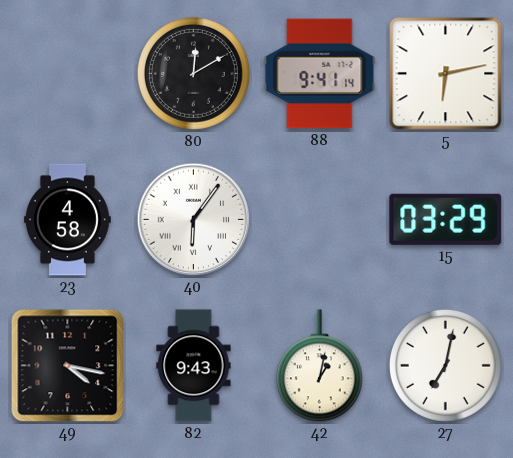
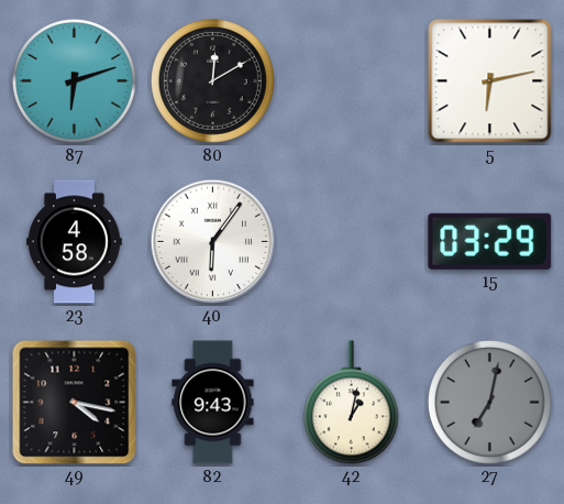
87: none -> 6:12 (74, 80)
88: 9:41 -> none (320, 74)
27 dial: white -> grey (489, 402)
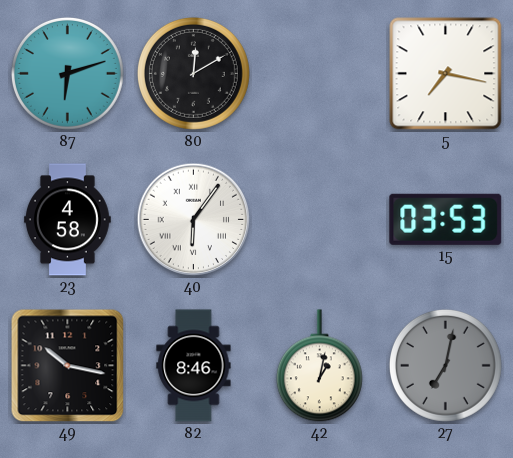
5: 6:13 -> 7:17 (446, 74)
15: 03:29 -> 03:53 (446, 219)
49: 4:17 -> 10:17 (68, 366)
82: 9:43 -> 8:46 (194, 366)
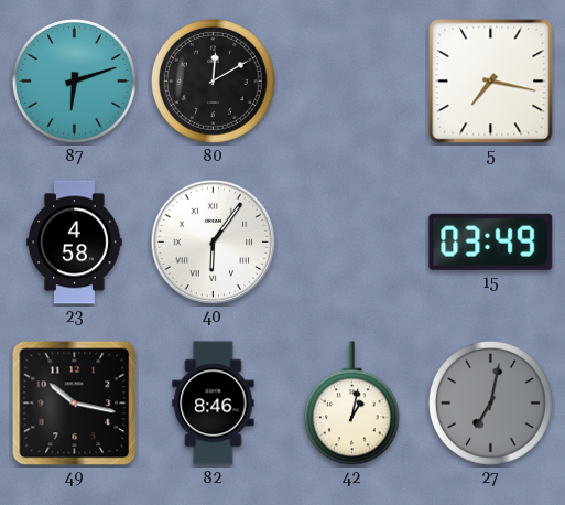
15: 03:53 -> 03:49 (491, 241)
